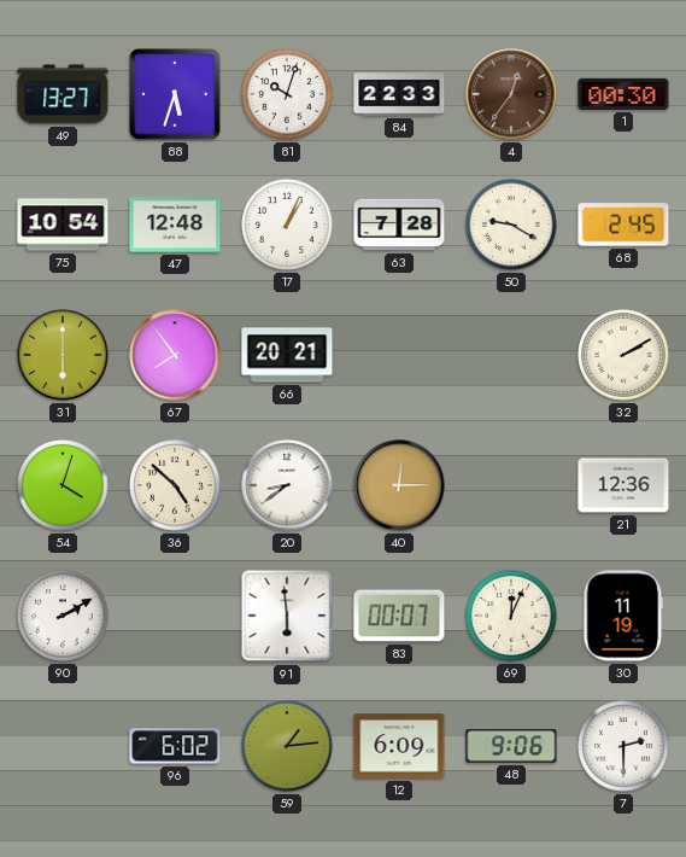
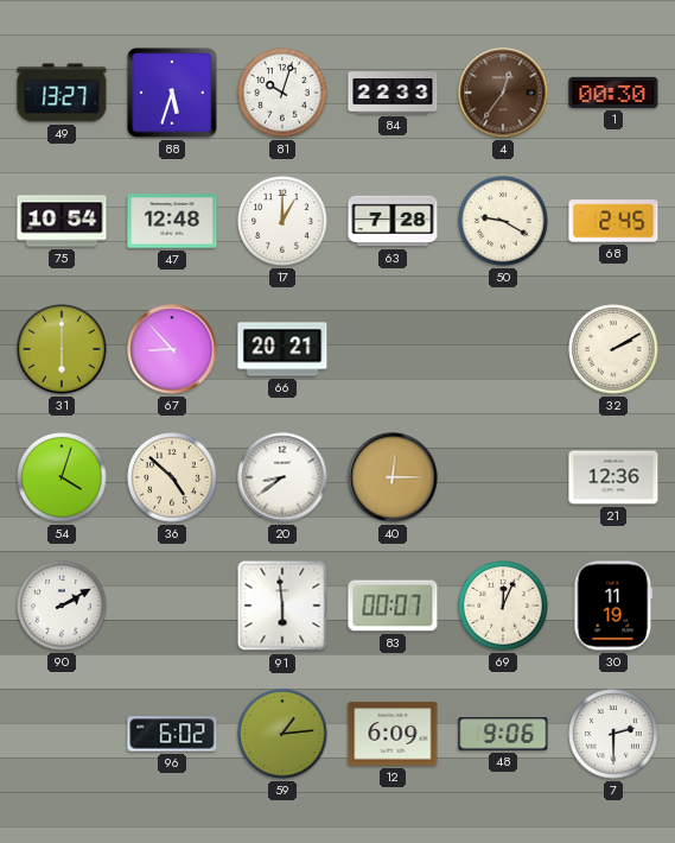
17: 1:04 -> 1:00 (282, 221)
67: 7:54 -> 8:53 (172, 349)
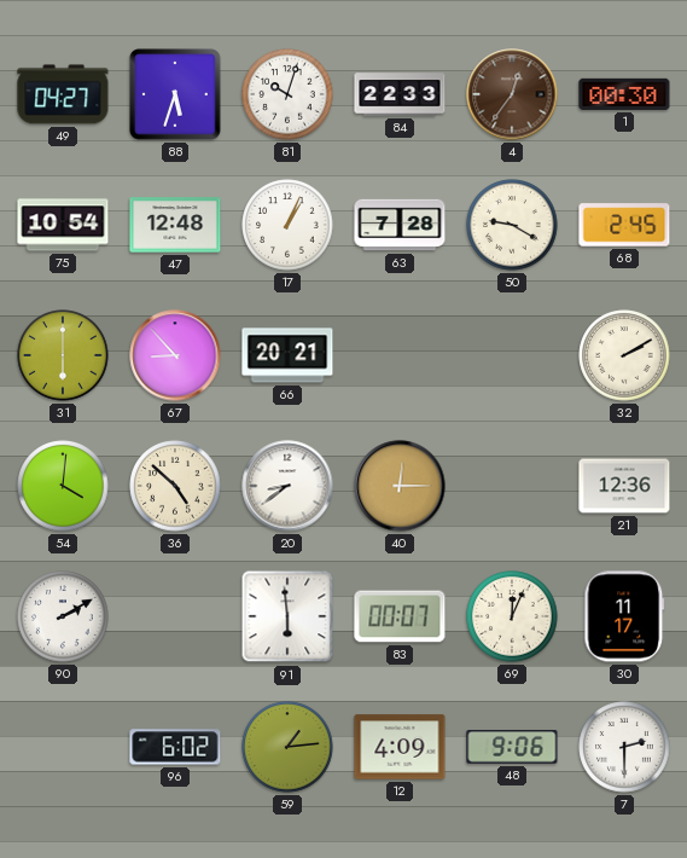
49: 13:27 -> 04:27 (63, 94)
17: 1:00 -> 1:04 (287, 225)
54: 4:03 -> 4:01 (63, 486)
30: 11:19 -> 11:17 (624, 616)
12: 6:09 -> 4:09 (400, 747)
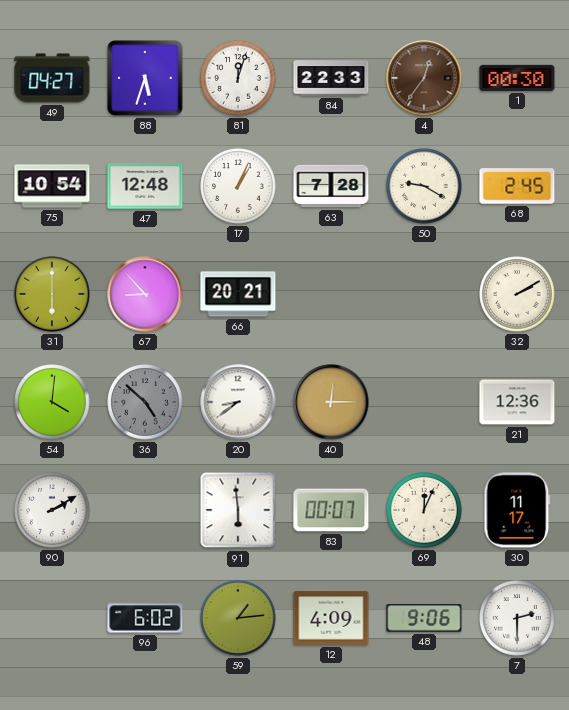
81: 10:03 -> 12:03 (238, 78)
36 dial: cream -> grey (145, 402)
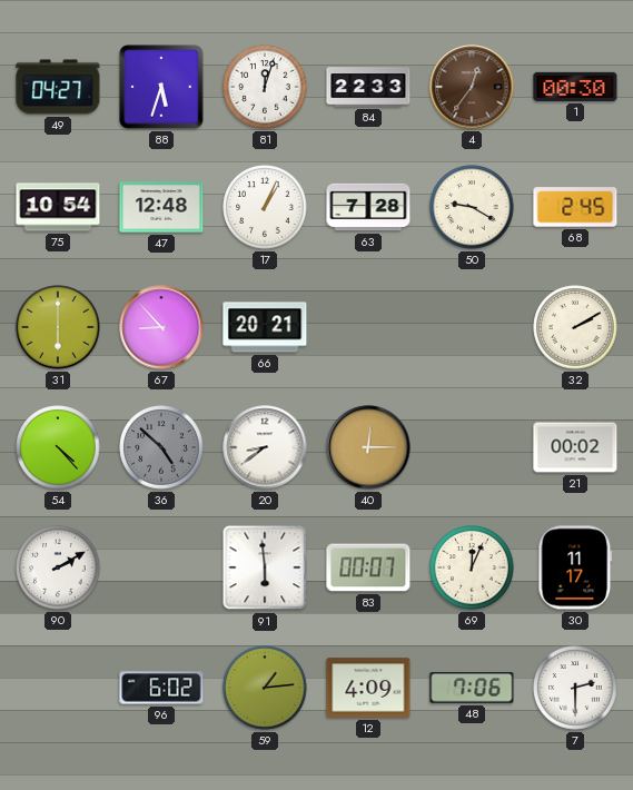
54: 4:01 -> 4:23 (58, 447)
21: 12:36 -> 00:02 (575, 447)
48: 9:06 -> 7:06 (472, 688)
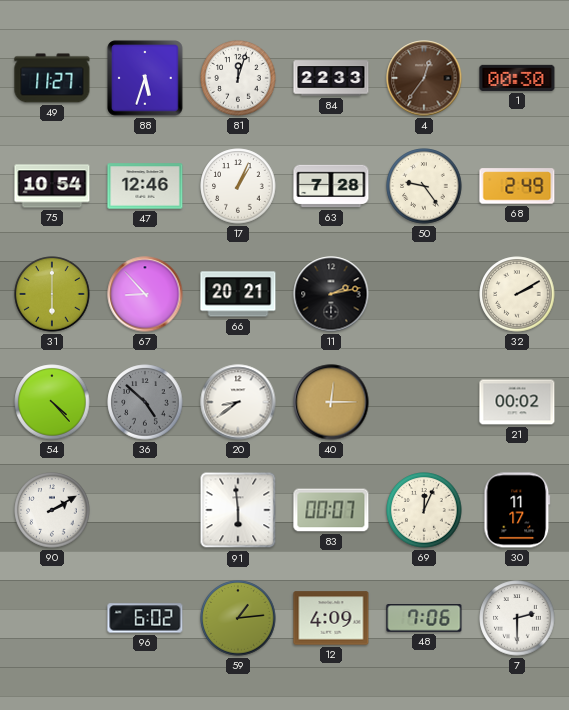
49: 04:27 -> 11:27 (52, 78)
47: 12:48 -> 12:46 (145, 186)
50: 9:20 -> 9:24 (424, 186)
68: 2:45 -> 2:49 (517, 186)
11: none -> 2:13 (331, 294)
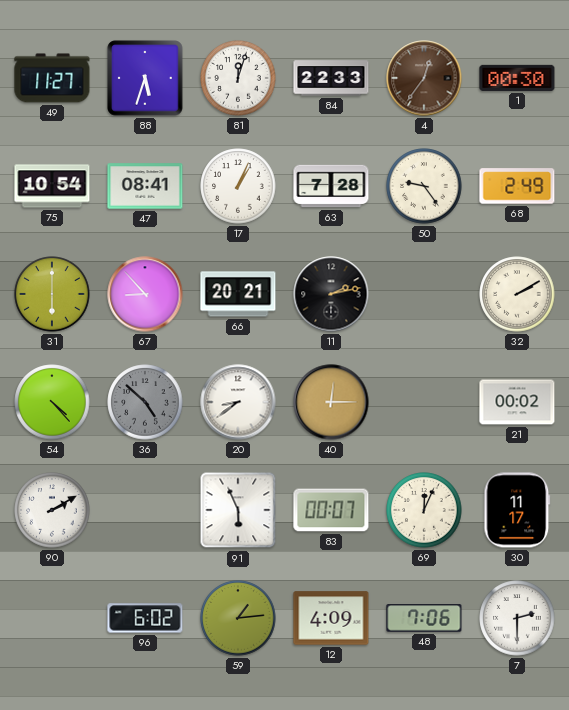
47: 12:46 -> 08:41 (145, 186)
91: 5:59 -> 5:56 (238, 510)
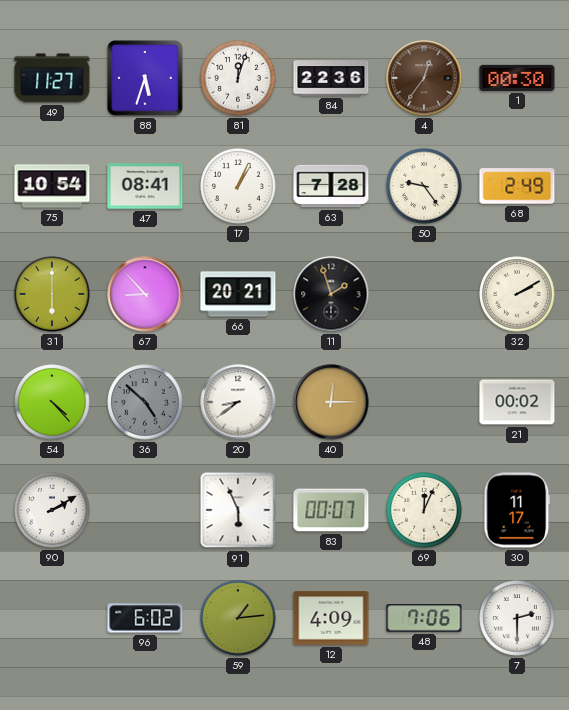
84: 22:33 -> 22:36 (331, 78)
11: 2:13 -> 1:57 (331, 294)
